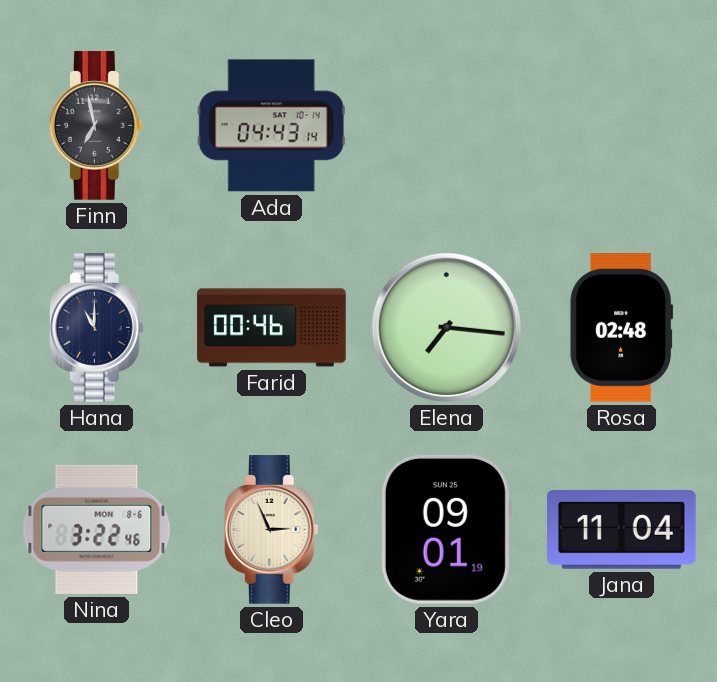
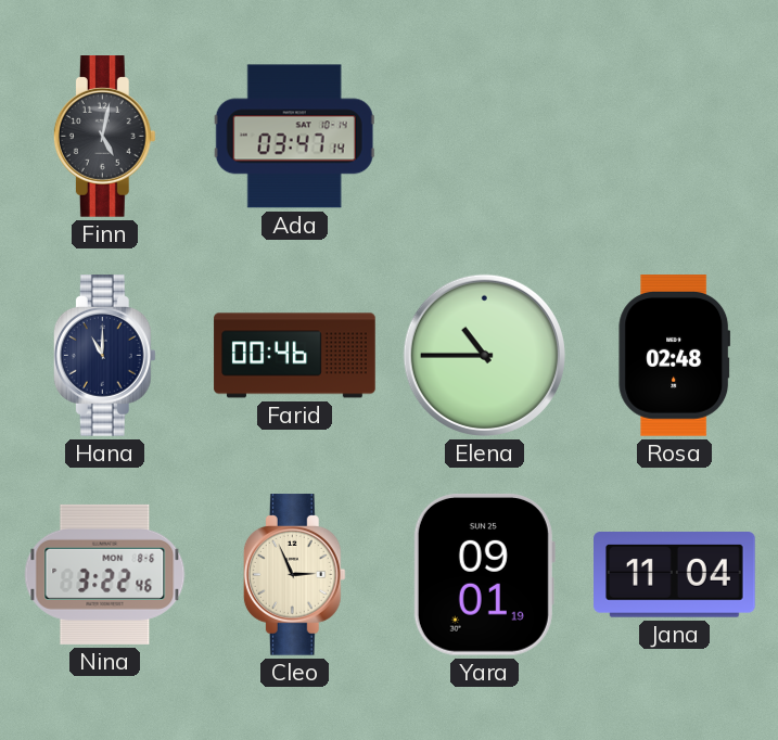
Finn: 6:58 -> 5:02 (104, 137)
Ada: 04:43 -> 03:47 (294, 137)
Elena: 7:16 -> 10:45 (484, 355)
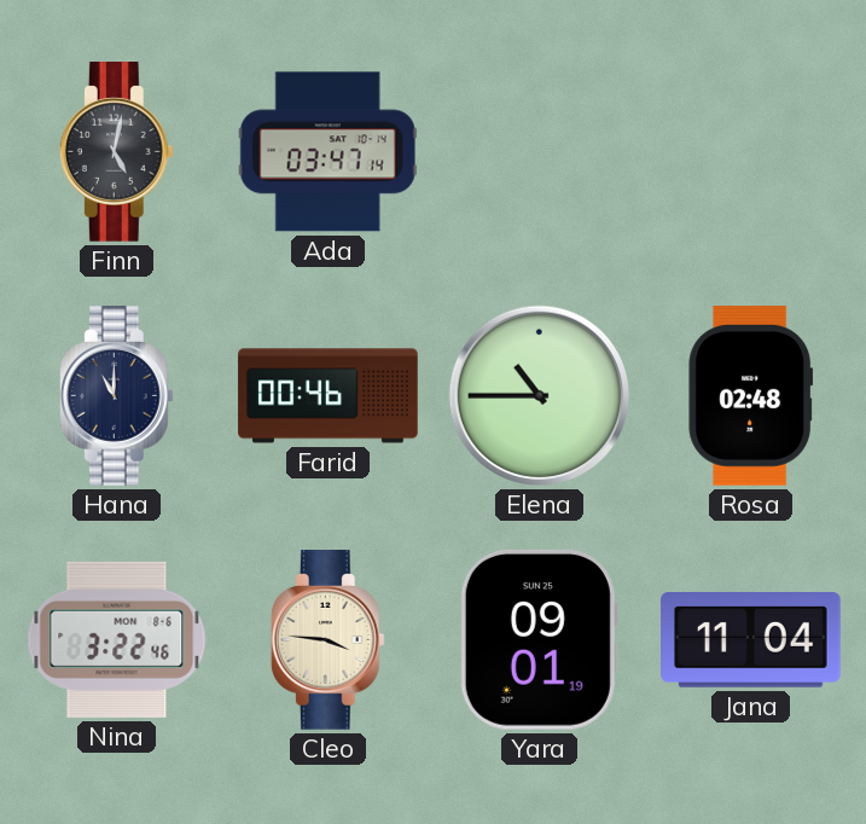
Cleo: 2:56 -> 3:46 (327, 640)
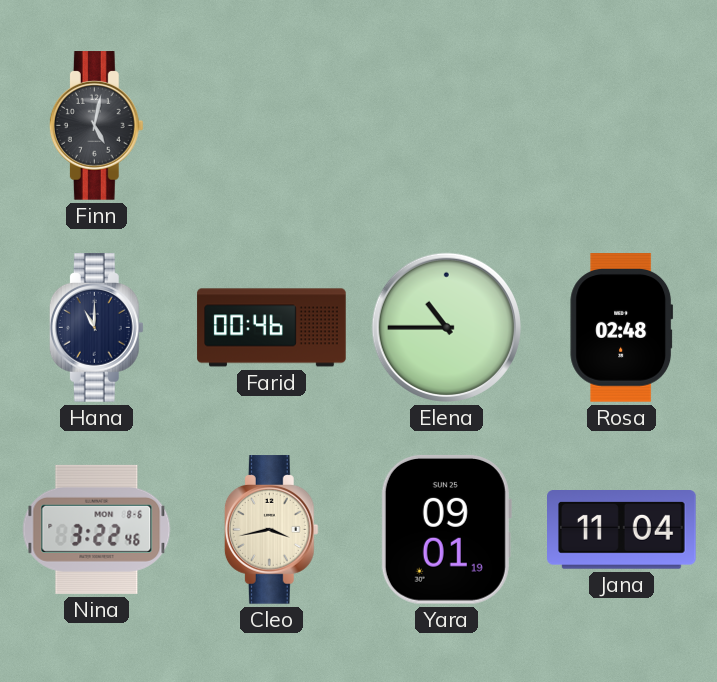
Ada: 03:47 -> none (327, 152)
Cleo: 3:46 -> 3:43 (271, 530)
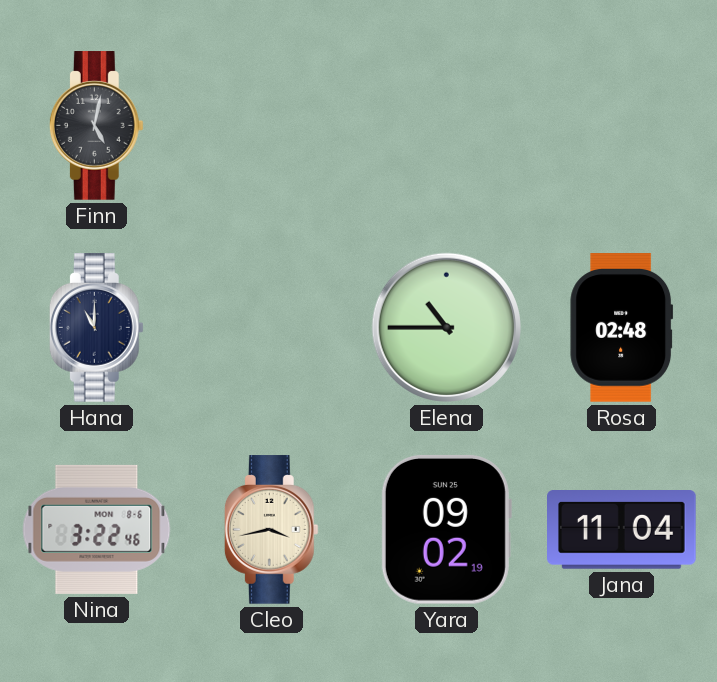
Farid: 00:46 -> none (272, 328)
Yara: 09:01 -> 09:02 (446, 529)
